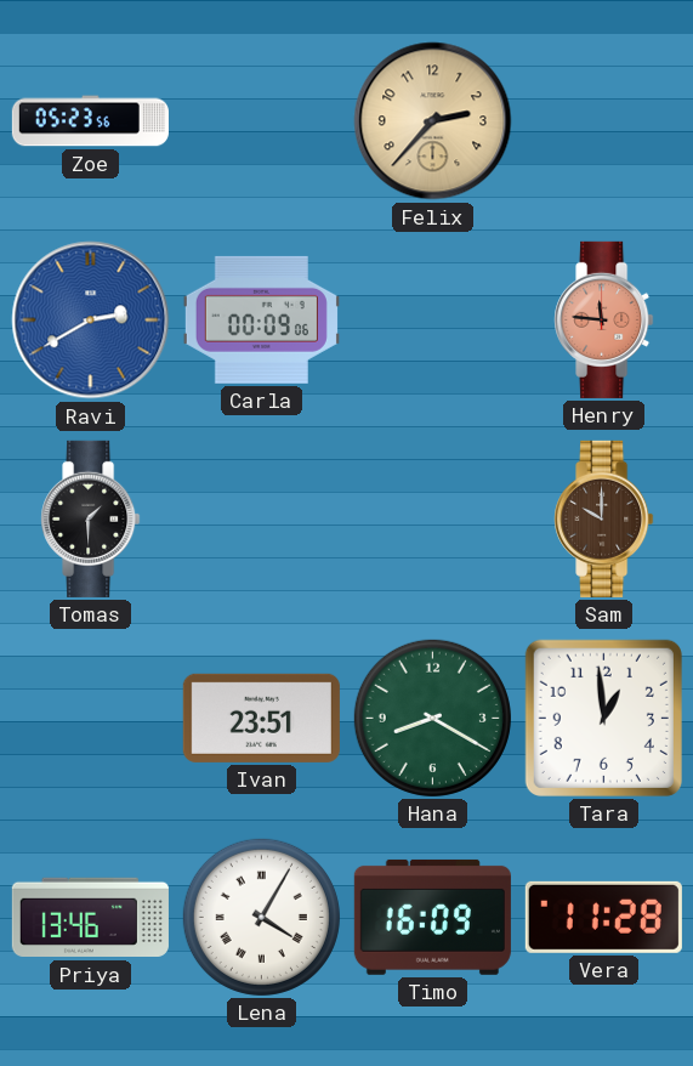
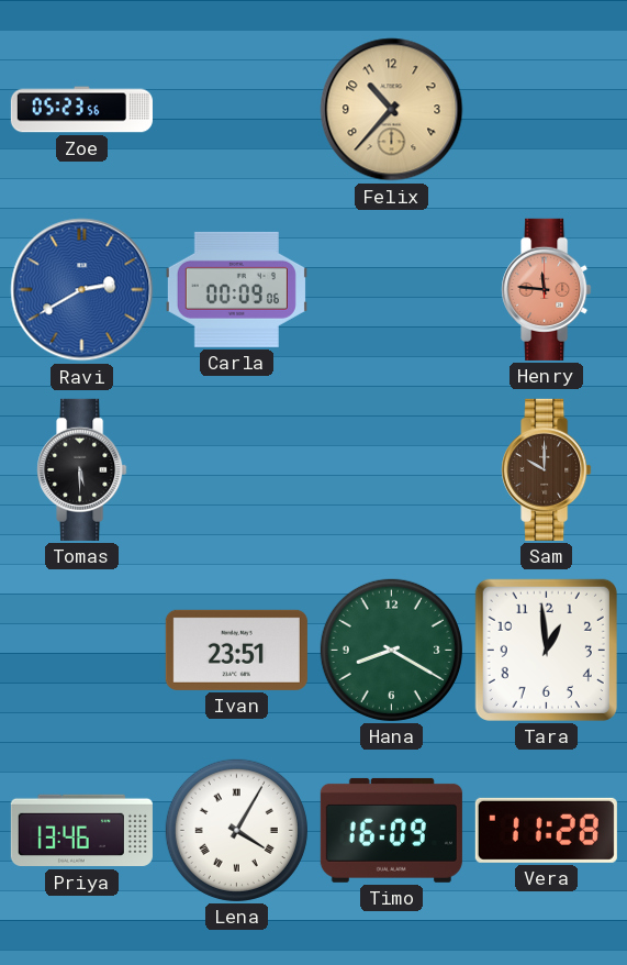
Felix: 2:37 -> 10:37 (392, 110)
Tomas: 1:30 -> 5:30 (82, 469)
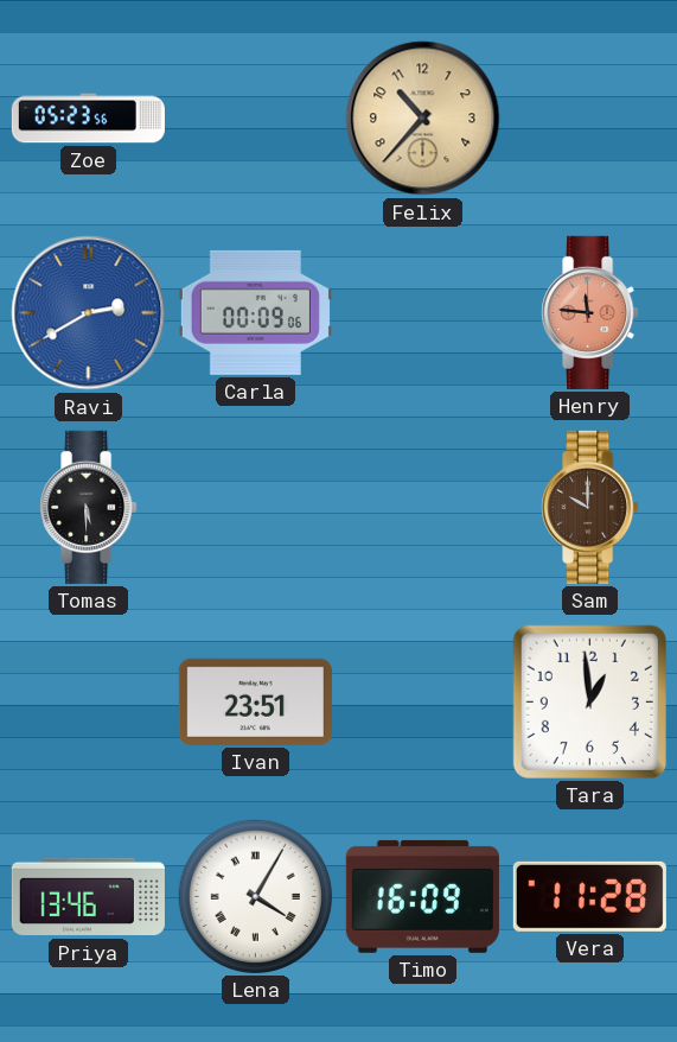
Hana: 8:20 -> none (391, 650)
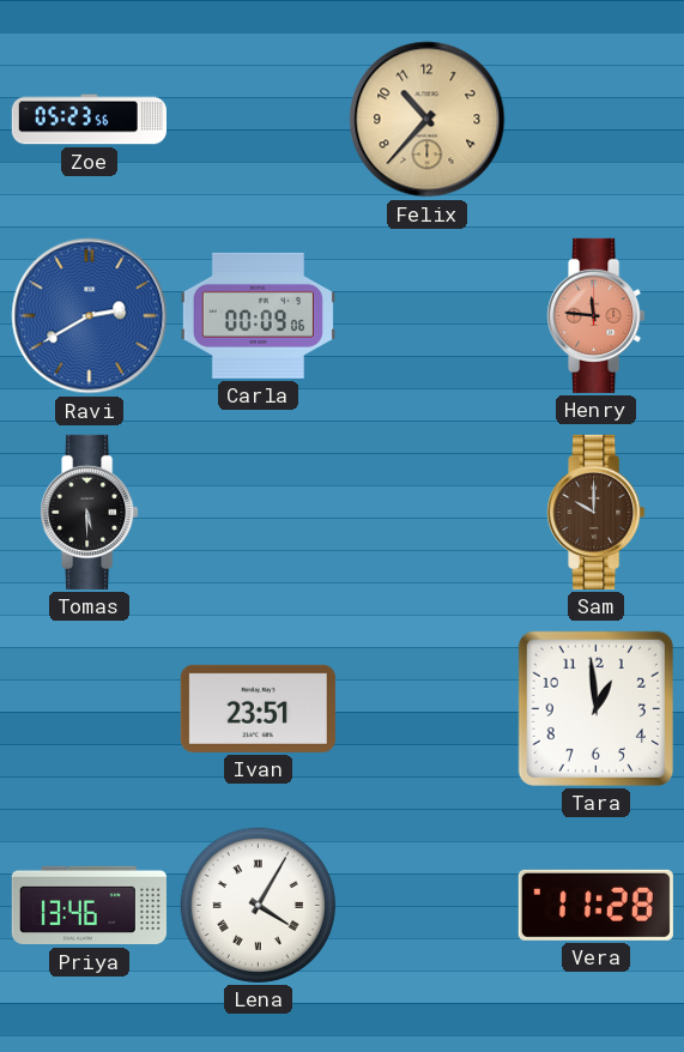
Timo: 16:09 -> none (422, 896)
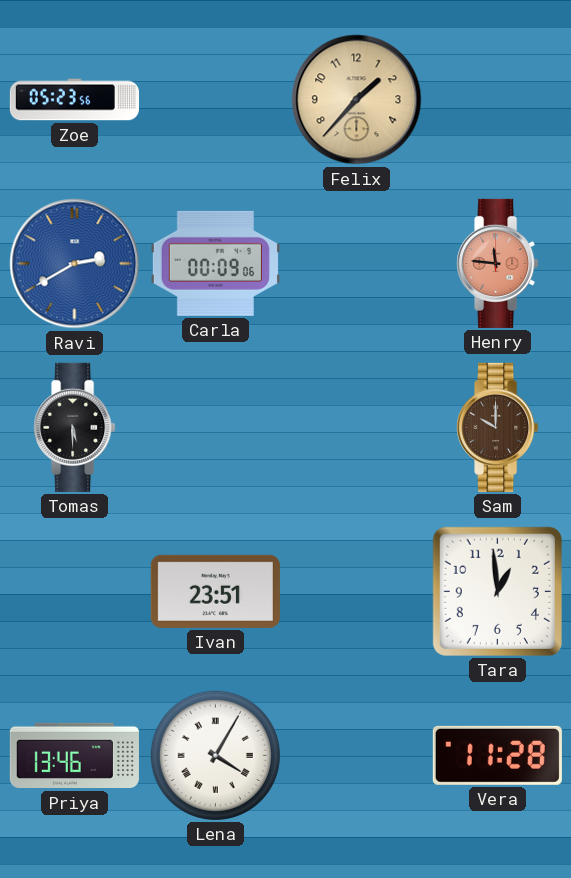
Felix: 10:37 -> 1:37 (357, 100)
